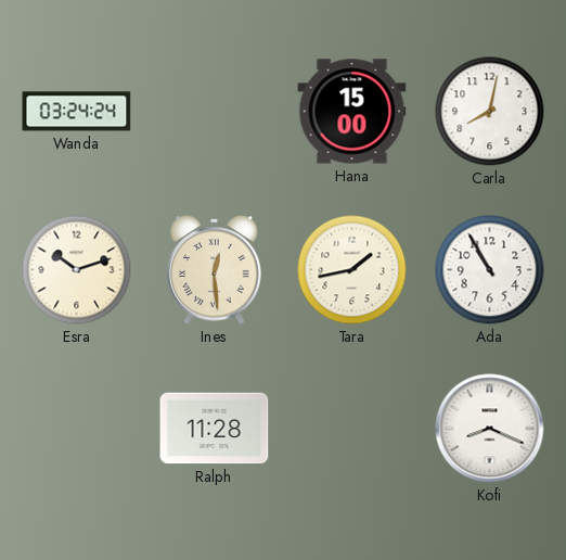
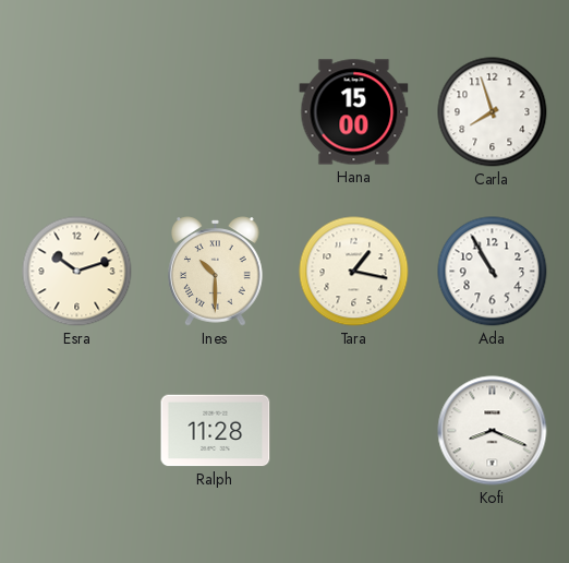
Wanda: 03:24 -> none (77, 112)
Carla: 8:02 -> 7:57 (493, 112)
Ines: 12:29 -> 10:30 (216, 272)
Tara: 1:43 -> 1:17 (354, 272)
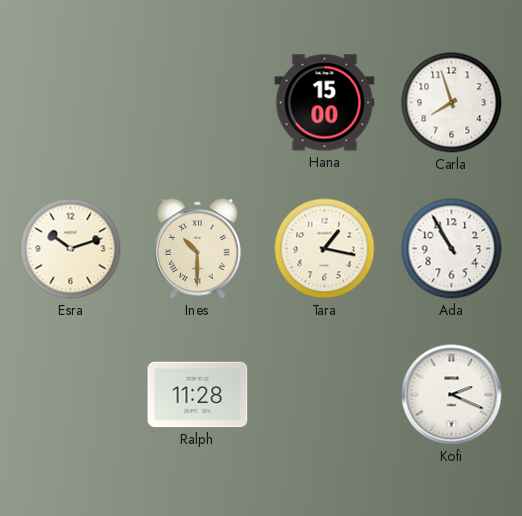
Kofi: 8:19 -> 2:19 (452, 395)
